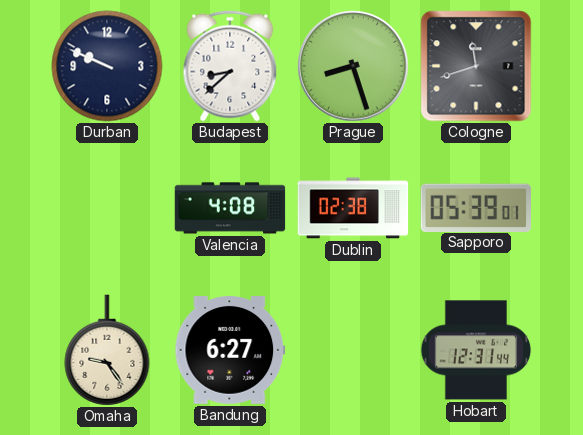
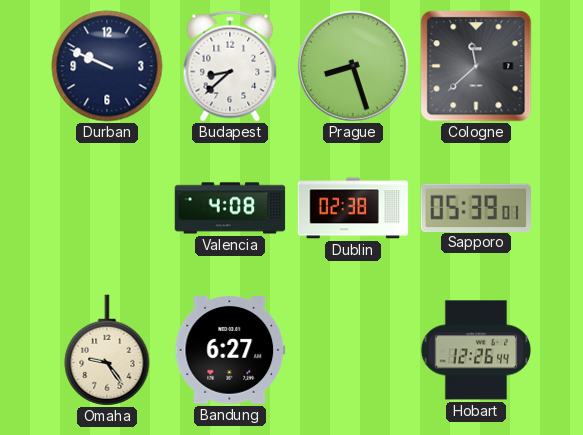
Cologne: 11:42 -> 11:38 (476, 66)
Hobart: 12:31 -> 12:26 (476, 350)
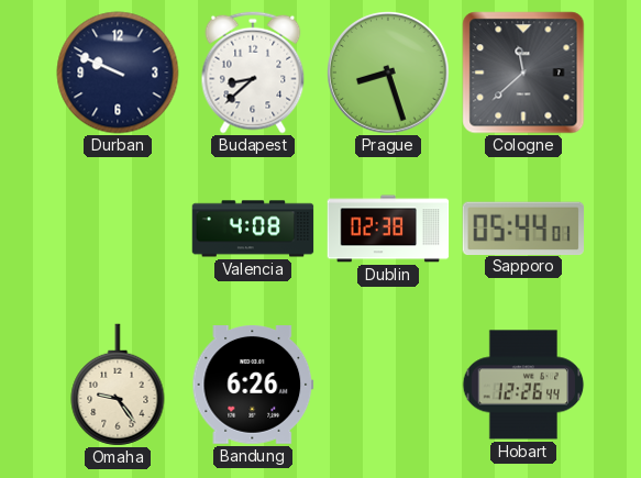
Sapporo: 05:39 -> 05:44 (522, 227)
Bandung: 6:27 -> 6:26 (253, 386)
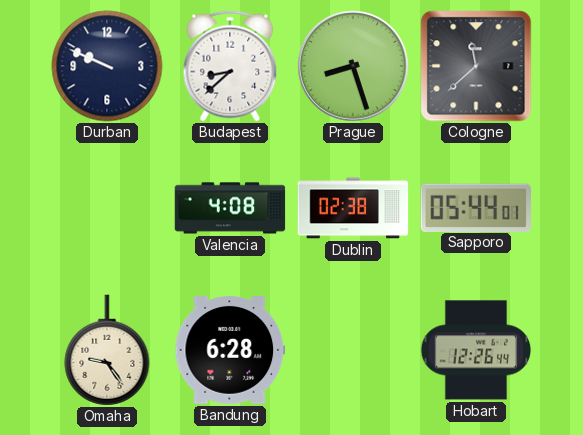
Bandung: 6:26 -> 6:28 (230, 351)
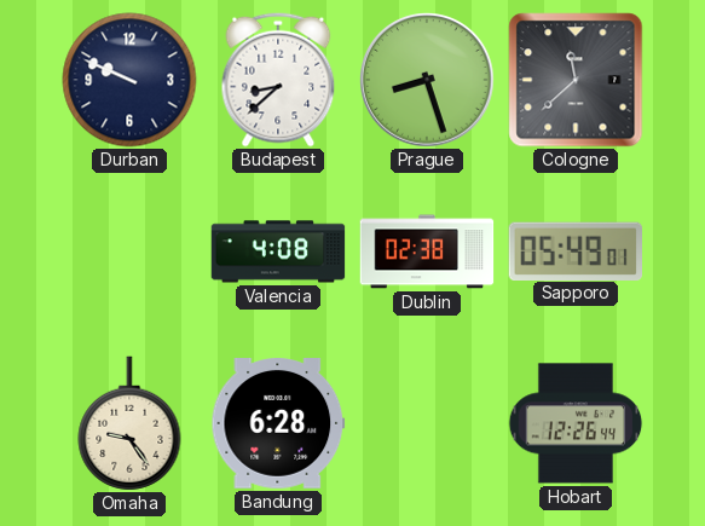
Sapporo: 05:44 -> 05:49 (574, 250)
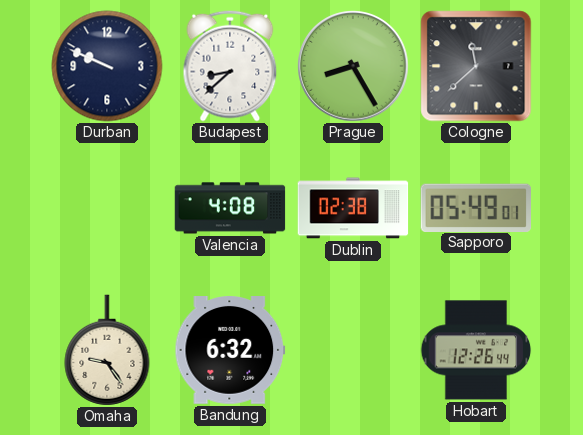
Prague: 8:27 -> 8:25 (353, 66)
Bandung: 6:28 -> 6:32 (230, 351)
